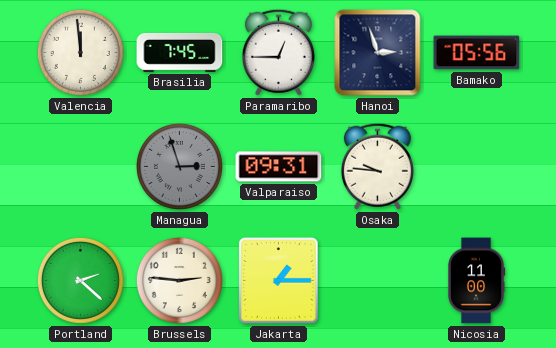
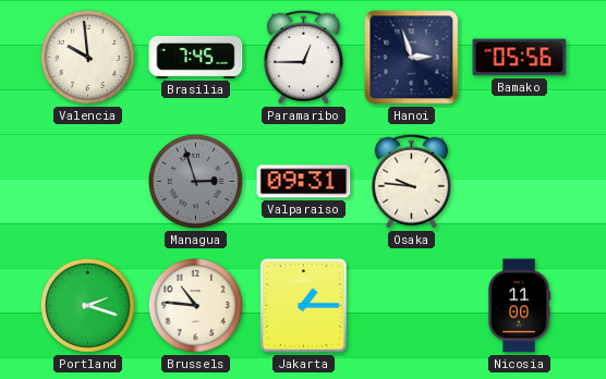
Valencia: 11:59 -> 9:59 (87, 57)
Portland: 2:22 -> 2:18 (87, 305)
Brussels: 2:46 -> 10:46 (195, 305)
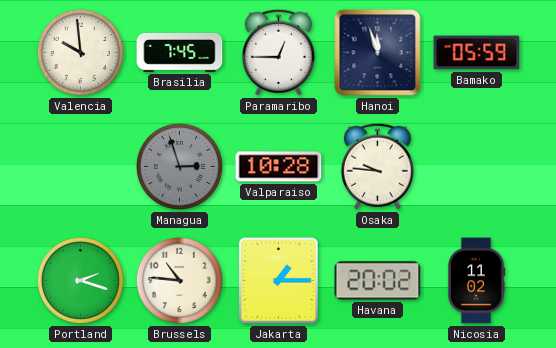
Hanoi: 2:57 -> 11:57 (378, 53)
Bamako: 05:56 -> 05:59 (477, 53)
Valparaiso: 09:31 -> 10:28 (279, 167)
Havana: none -> 20:02 (378, 281)
Nicosia: 11:00 -> 11:02 (476, 281)
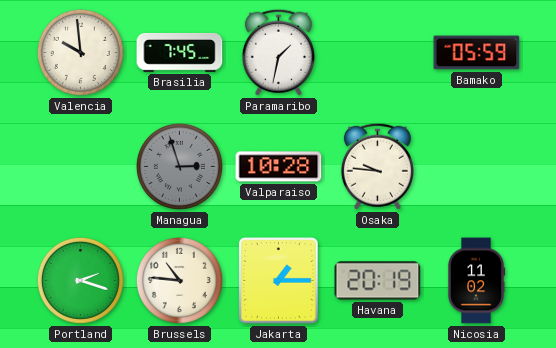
Paramaribo: 12:45 -> 1:32 (278, 52)
Hanoi: 11:57 -> none (378, 53)
Havana: 20:02 -> 20:19 (378, 281)
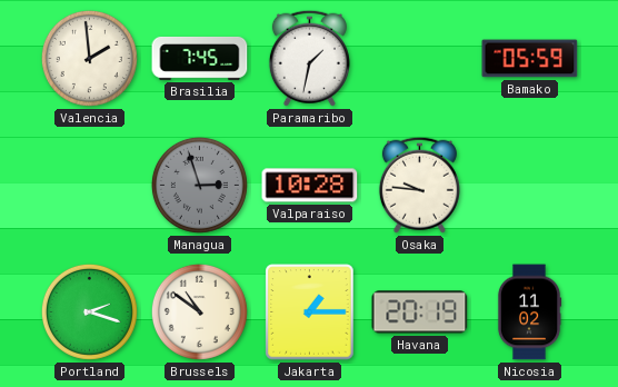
Valencia: 9:59 -> 1:59 (89, 58)
Brussels: 10:46 -> 10:51 (199, 311)
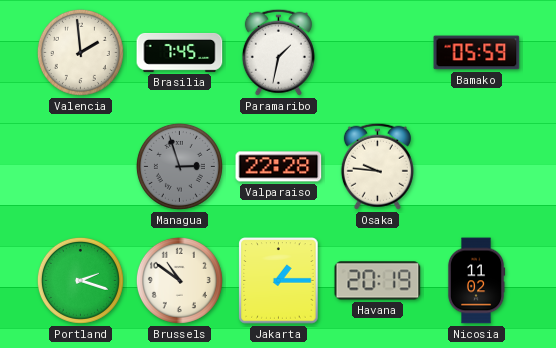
Valparaiso: 10:28 -> 22:28 (279, 167)
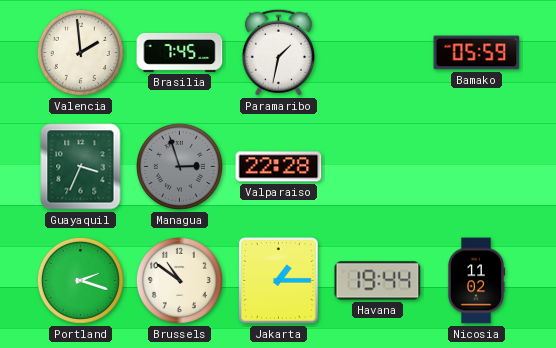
Guayaquil: none -> 3:34 (81, 167)
Osaka: 9:46 -> none (377, 166)
Havana: 20:19 -> 19:44 (378, 281)
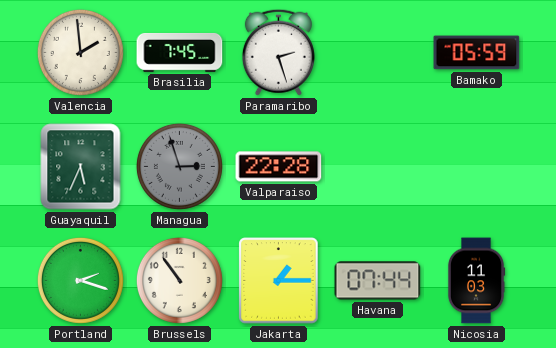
Paramaribo: 1:32 -> 2:27 (278, 52)
Guayaquil: 3:34 -> 5:34 (81, 167)
Brussels: 10:51 -> 10:54 (179, 280)
Havana: 19:44 -> 07:44 (378, 281)
Nicosia: 11:02 -> 11:03 (476, 281)
